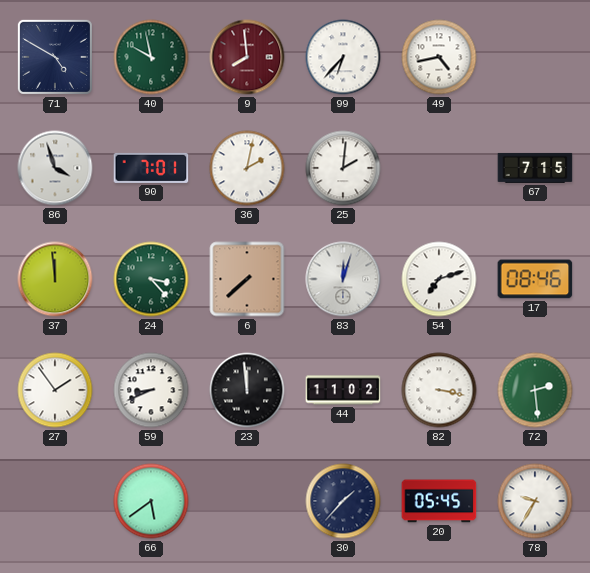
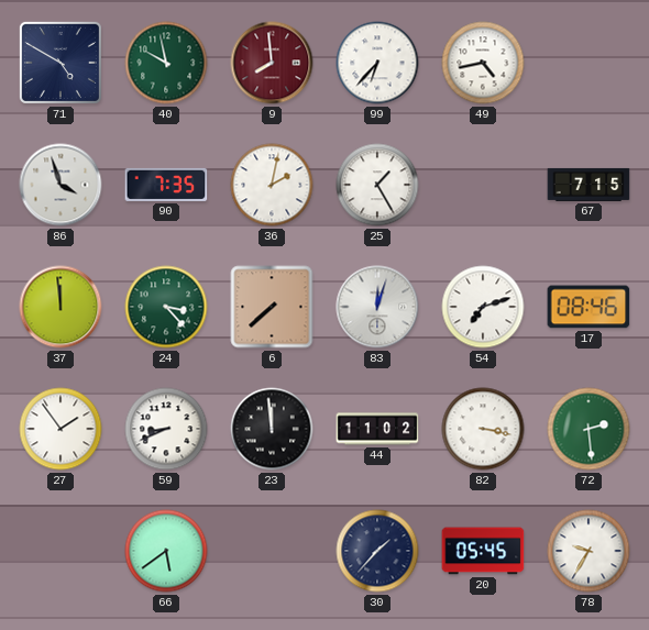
90: 7:01 -> 7:35 (166, 185)
25: 2:01 -> 1:25 (377, 185)
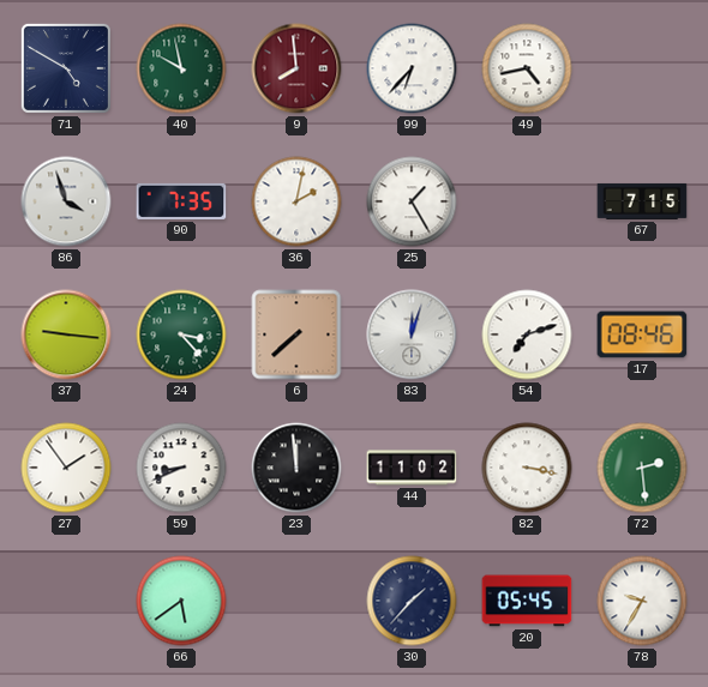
37: 11:59 -> 9:16 (66, 335)
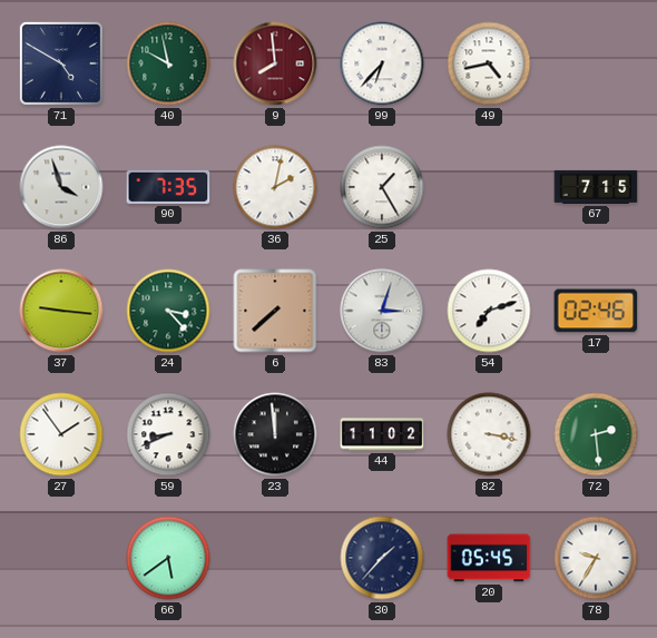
83: 12:03 -> 3:03 (382, 311)
17: 08:46 -> 02:46 (596, 311)
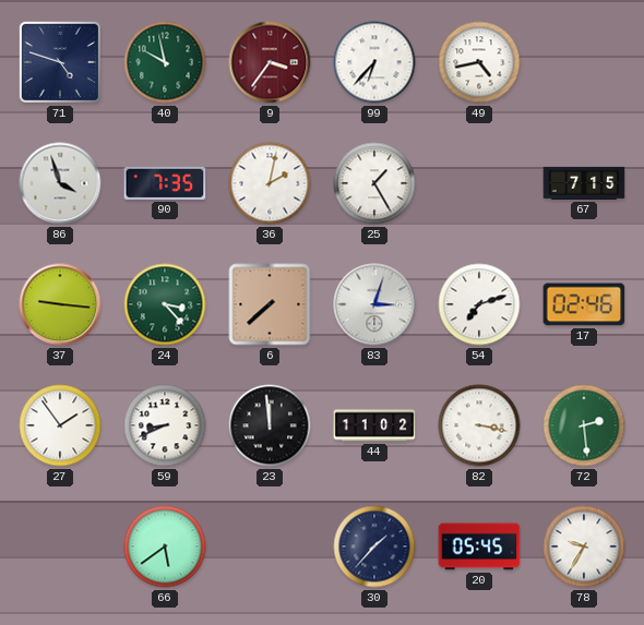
71: 4:50 -> 4:48 (60, 62)
9: 7:59 -> 3:36 (270, 62)
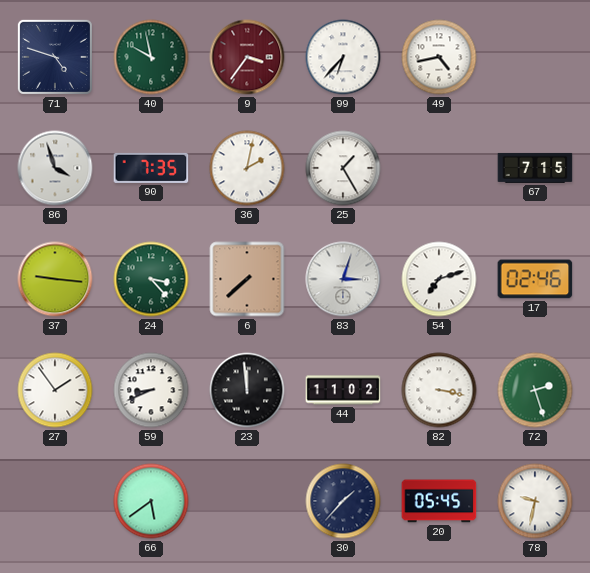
72: 2:29 -> 2:27 (535, 390)
78: 9:35 -> 9:32 (535, 501)
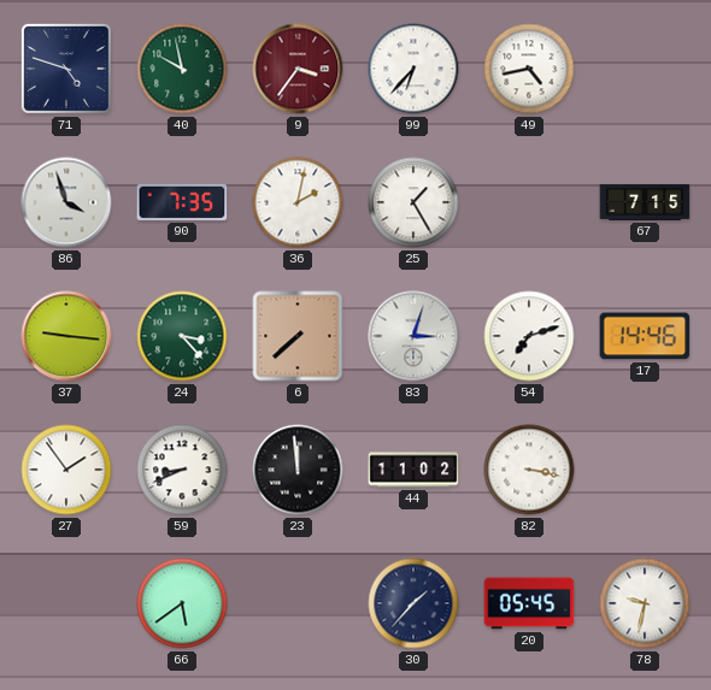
17: 02:46 -> 14:46 (645, 336)
72: 2:27 -> none (535, 390)
